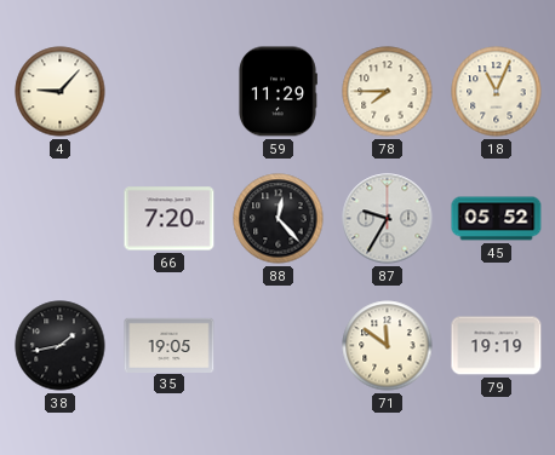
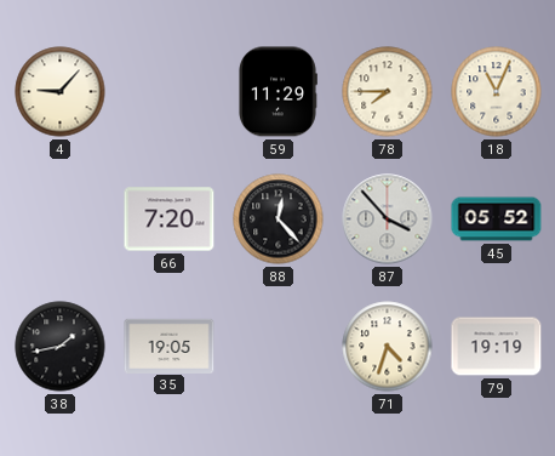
87: 9:35 -> 3:53 (388, 220)
71: 11:51 -> 4:33 (388, 347)
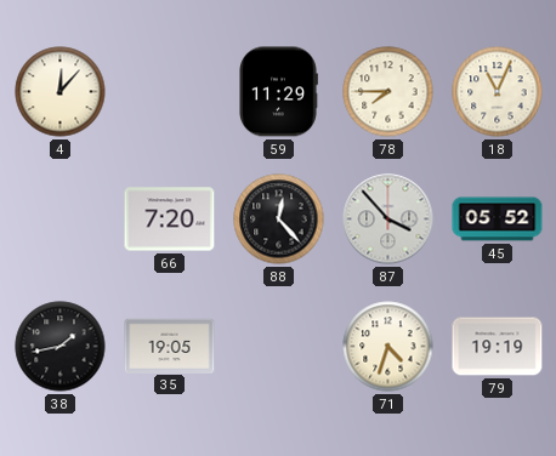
4: 9:07 -> 12:07 (61, 92)
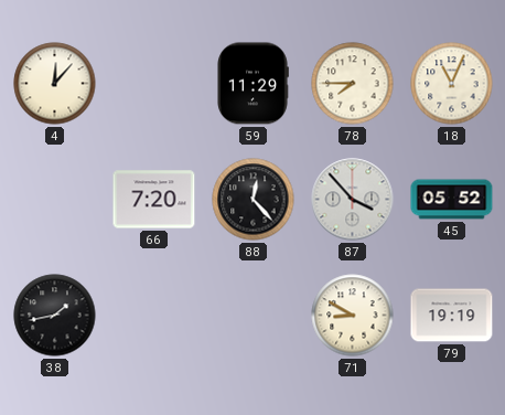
35: 19:05 -> none (170, 346)
71: 4:33 -> 8:50 (353, 316)
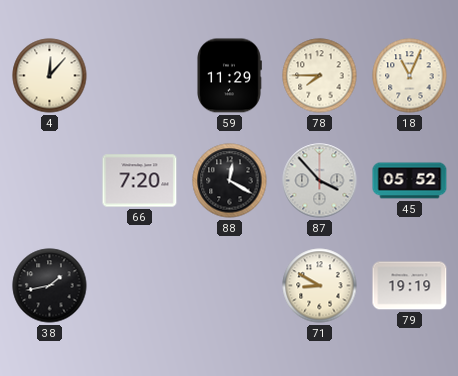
88: 12:23 -> 12:20 (230, 181)
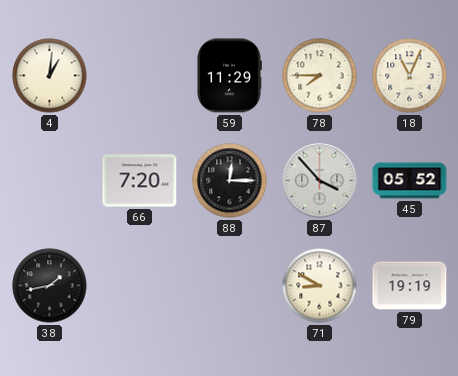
4: 12:07 -> 1:01 (50, 76)
88: 12:20 -> 12:15 (230, 181)
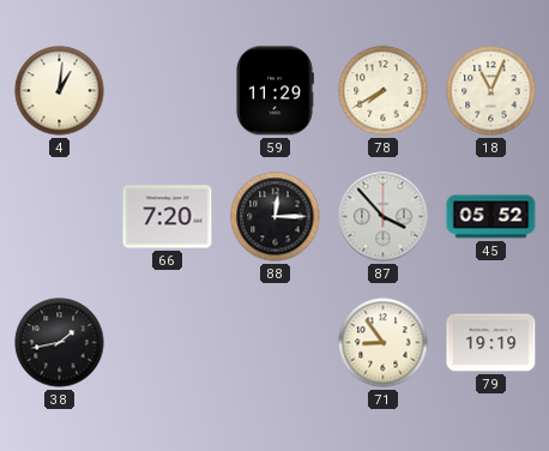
78: 7:45 -> 7:40 (384, 91)
71: 8:50 -> 8:54 (384, 343)
